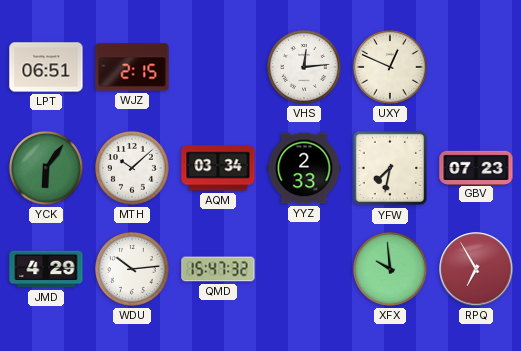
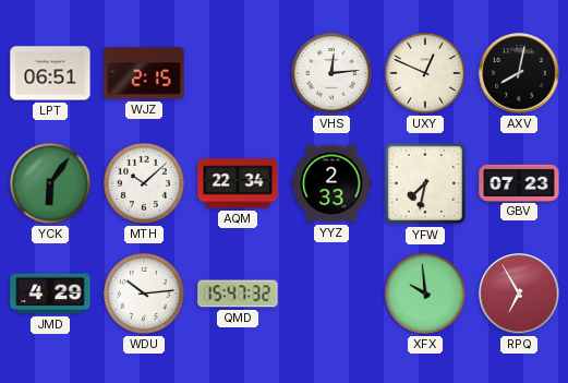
AXV: none -> 8:02 (519, 73)
AQM: 03:34 -> 22:34 (238, 183)
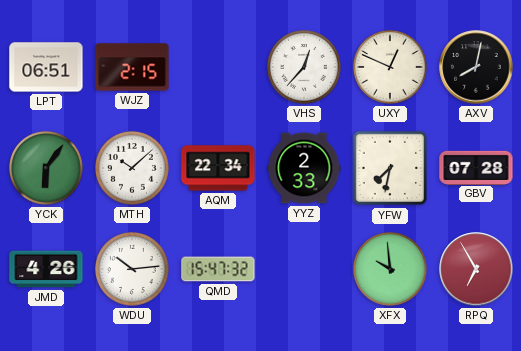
VHS: 12:14 -> 12:37 (304, 67)
GBV: 07:23 -> 07:28 (476, 167)
JMD: 4:29 -> 4:26 (46, 269)
